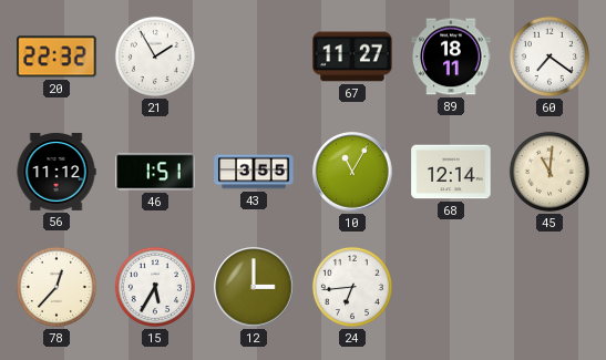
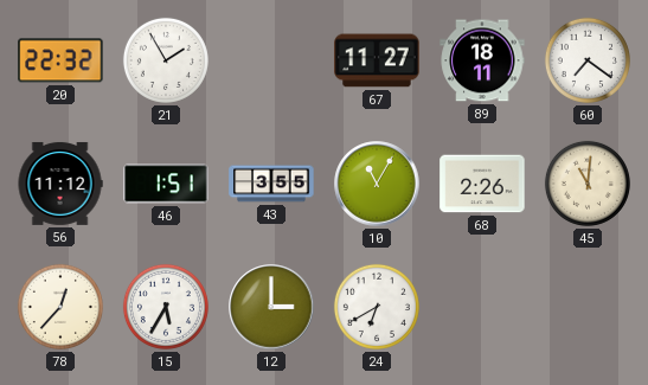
68: 12:14 -> 2:26 (482, 184)
24: 6:44 -> 6:40 (377, 307)
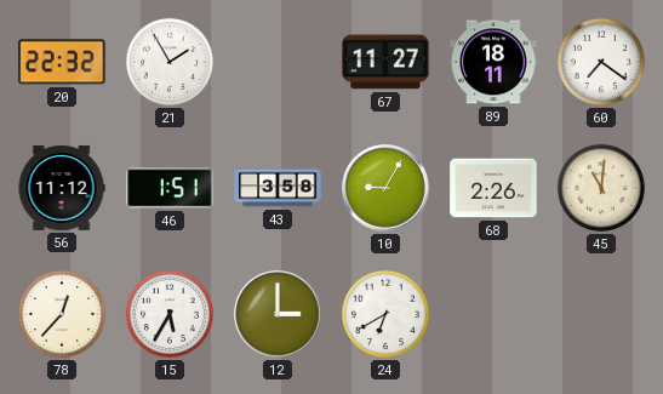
43: 3:55 -> 3:58 (278, 188)
10: 11:05 -> 9:05 (385, 188)
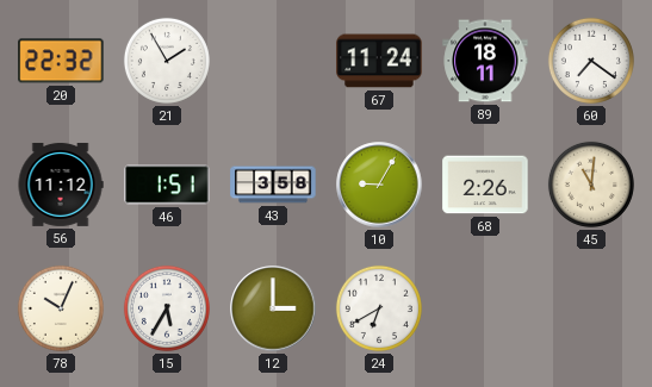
67: 11:27 -> 11:24 (379, 61)
78: 12:37 -> 10:04 (61, 308)
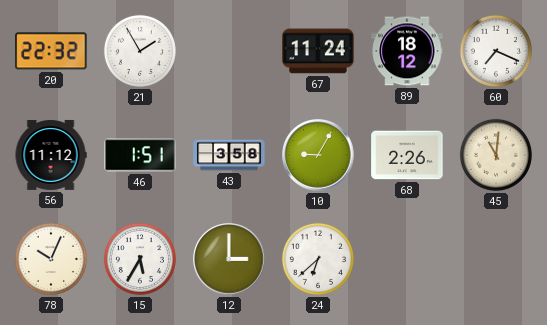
89: 18:11 -> 18:12 (407, 51)
60: 7:21 -> 7:19 (496, 51)
24: 6:40 -> 6:38 (318, 259)
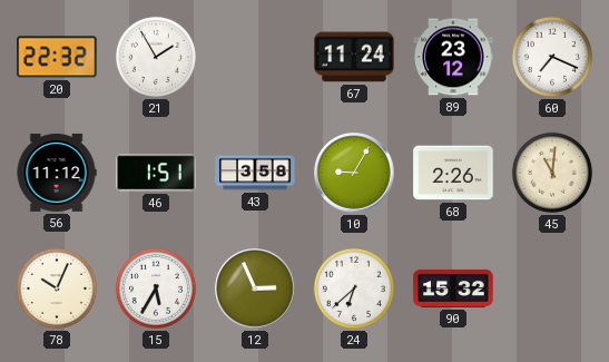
89: 18:12 -> 23:12 (453, 57)
12: 3:00 -> 2:56 (255, 288)
90: none -> 15:32 (453, 288)
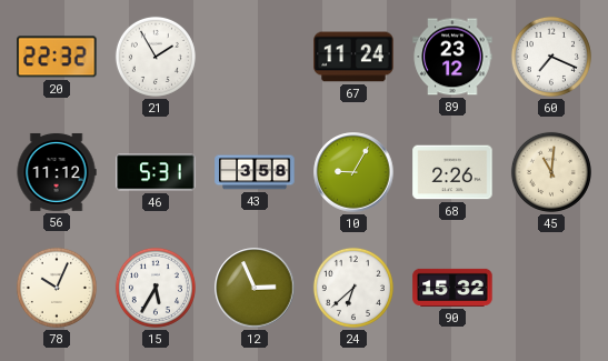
46: 1:51 -> 5:31 (156, 172)
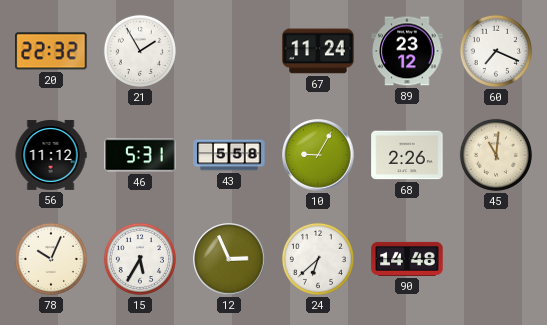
43: 3:58 -> 5:58 (229, 155)
90: 15:32 -> 14:48 (407, 259)
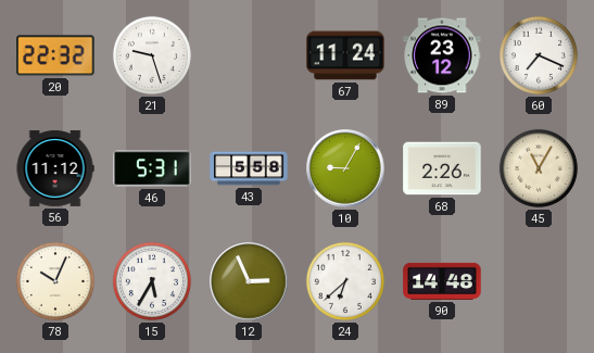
21: 1:55 -> 9:27 (152, 55)
45: 11:01 -> 11:05 (539, 168)
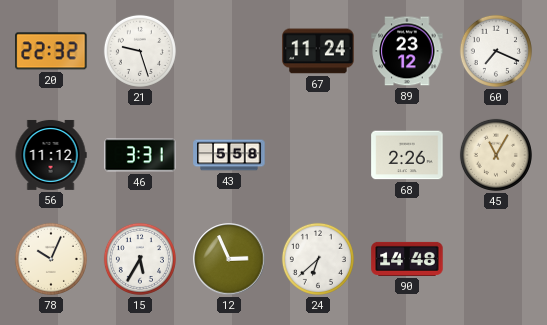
46: 5:31 -> 3:31 (140, 155)
10: 9:05 -> none (345, 168)
